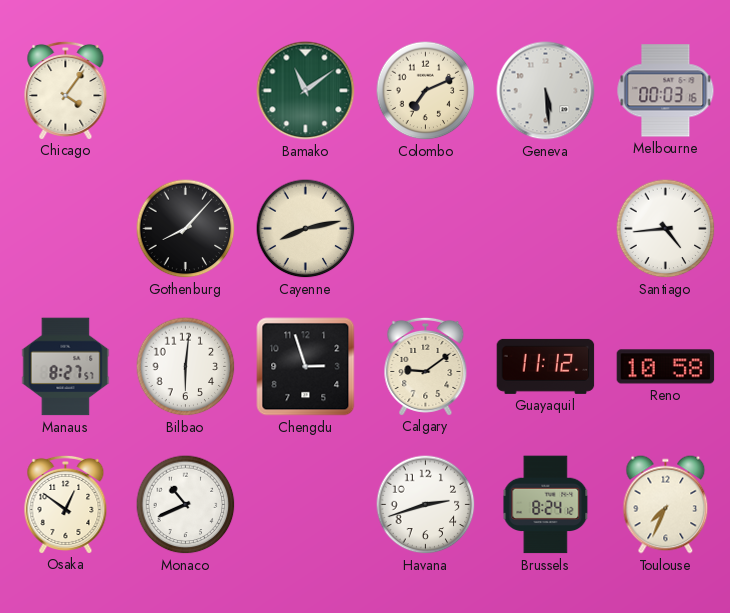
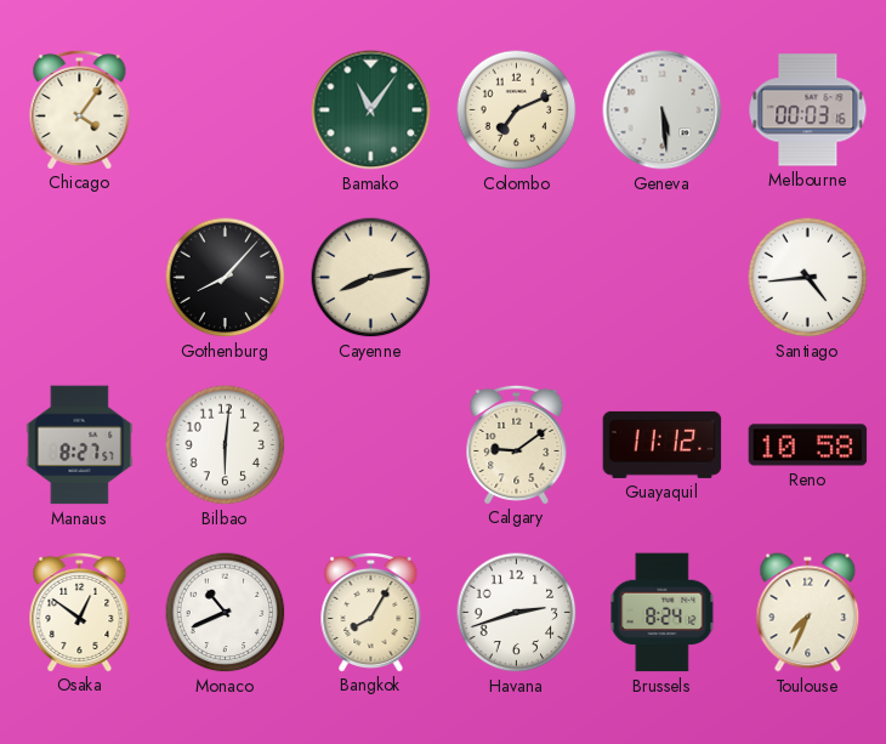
Bamako: 11:09 -> 11:06 (371, 110)
Chengdu: 2:57 -> none (306, 367)
Bangkok: none -> 8:05 (371, 612)
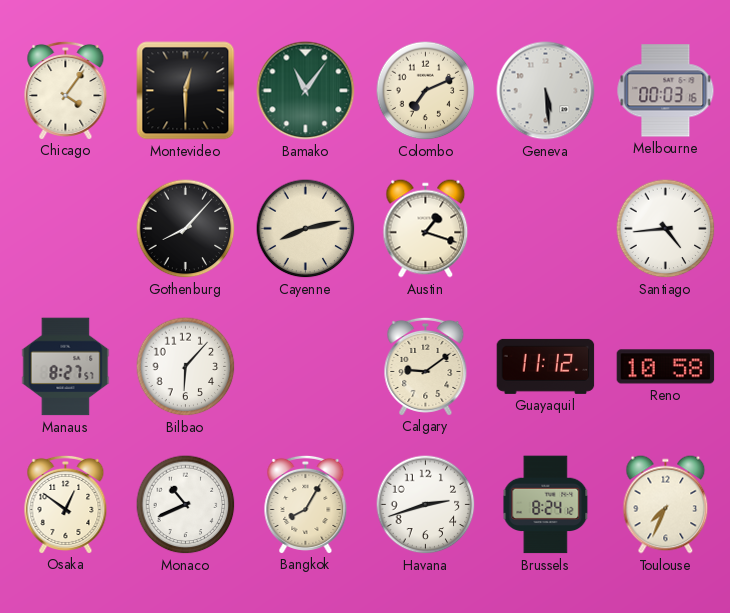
Montevideo: none -> 12:30 (186, 91)
Austin: none -> 1:18 (426, 229)
Bilbao: 6:01 -> 6:07 (186, 367)
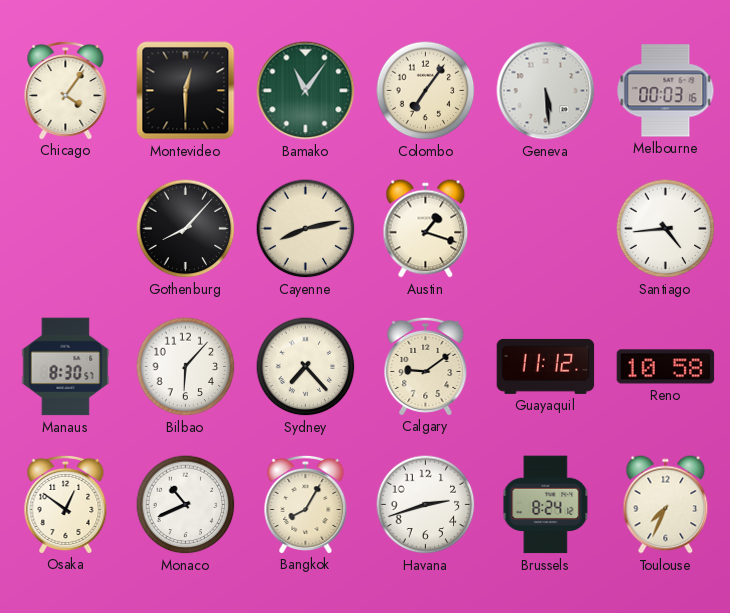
Colombo: 7:11 -> 7:06 (426, 91)
Manaus: 8:27 -> 8:30 (66, 367)
Sydney: none -> 7:23 (306, 367)
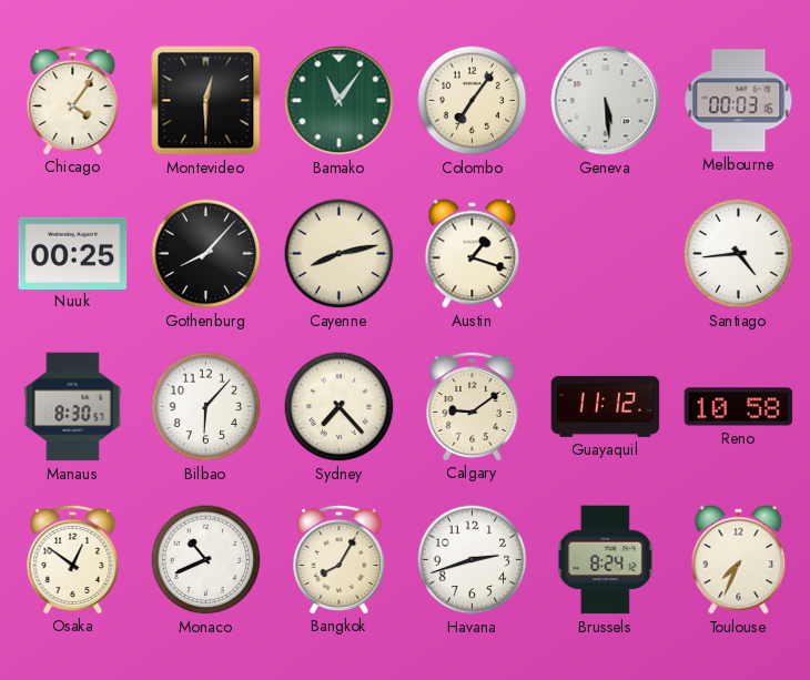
Nuuk: none -> 00:25 (73, 253)
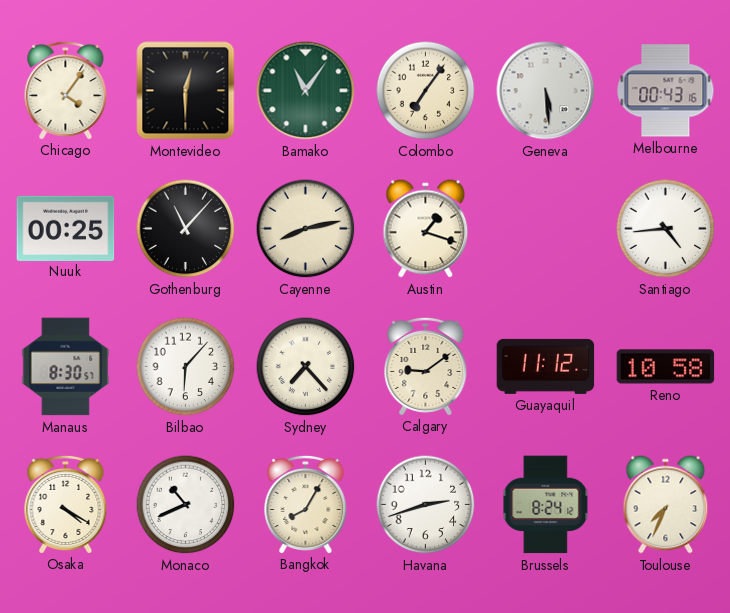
Melbourne: 00:03 -> 00:43 (666, 91)
Gothenburg: 8:07 -> 11:07 (186, 229)
Osaka: 12:51 -> 4:20 (66, 504)
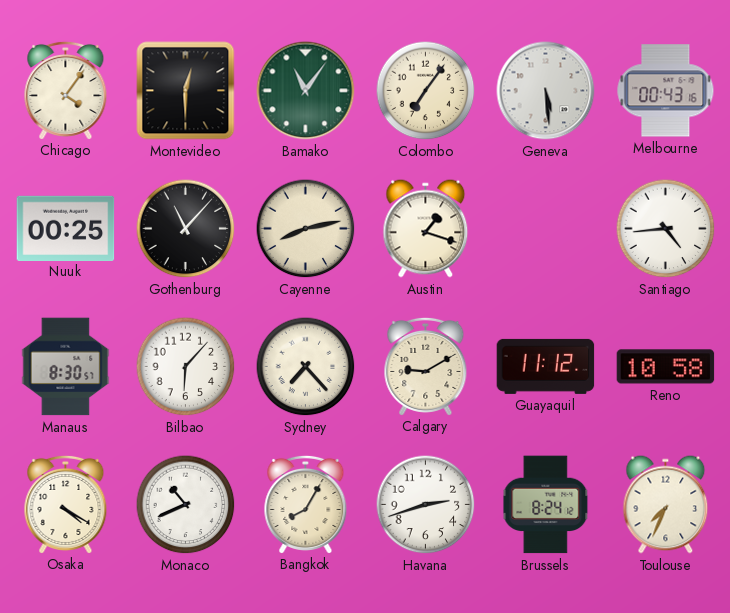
Calgary: 9:09 -> 9:10 (426, 366)
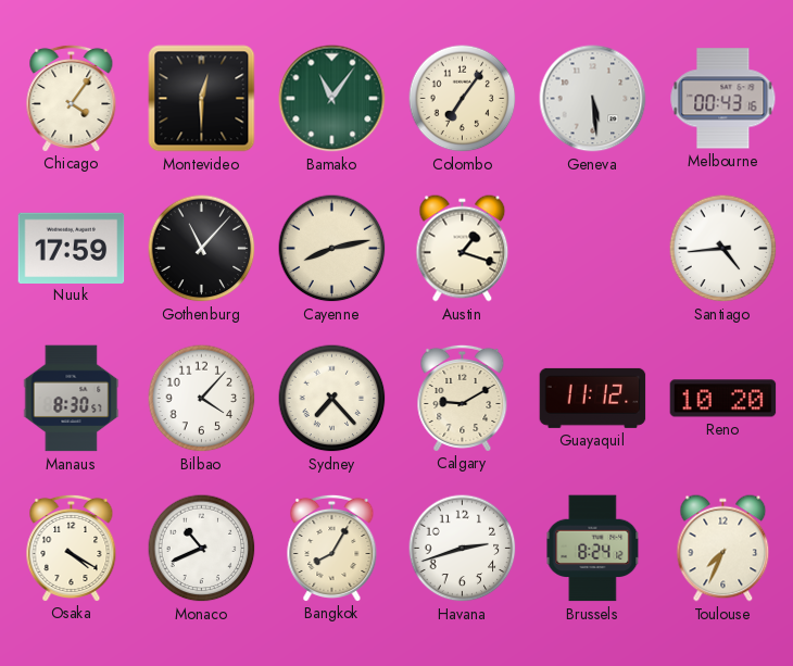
Nuuk: 00:25 -> 17:59 (72, 248)
Bilbao: 6:07 -> 4:07 (202, 399)
Reno: 10:58 -> 10:20 (723, 399)
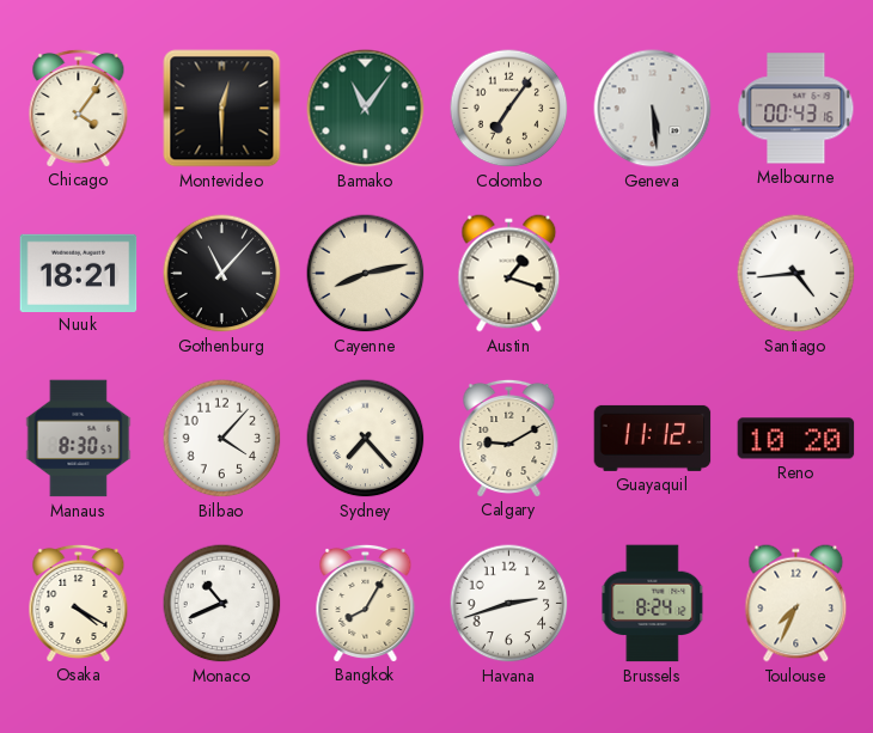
Nuuk: 17:59 -> 18:21 (79, 273)
